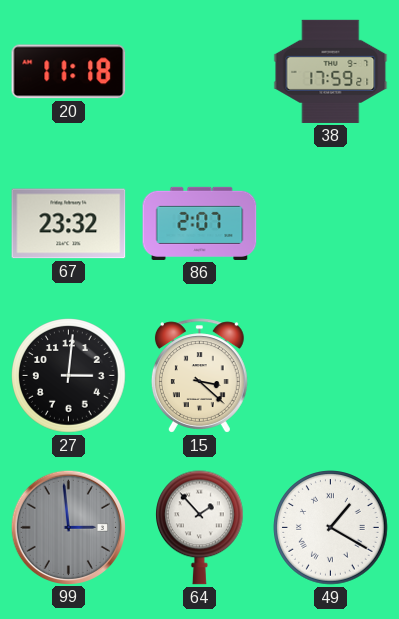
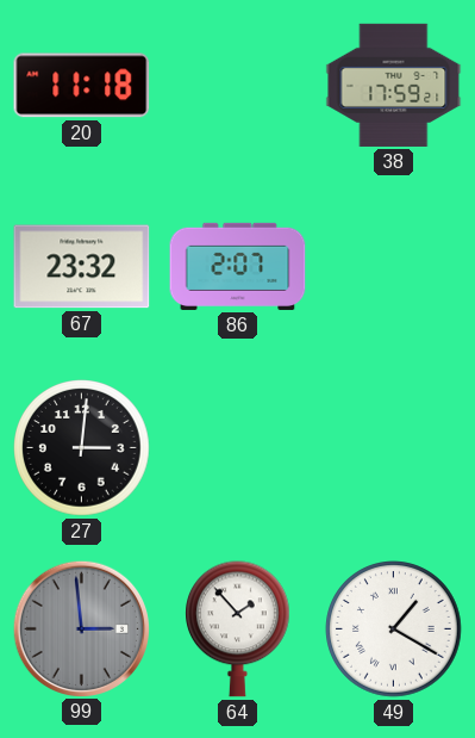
15: 3:22 -> none (199, 376)
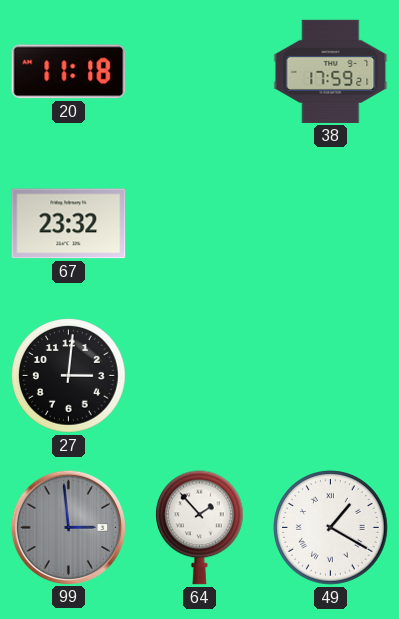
86: 2:07 -> none (238, 266)
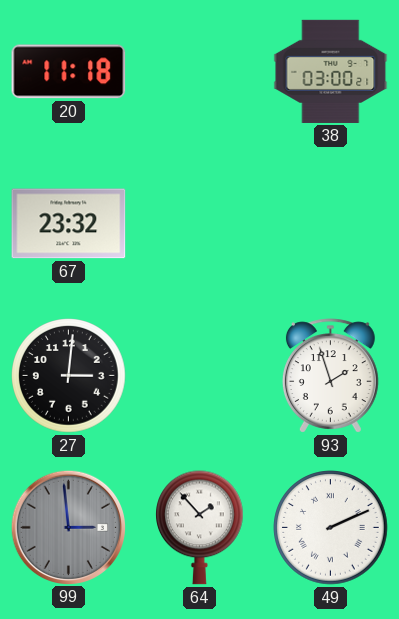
38: 17:59 -> 03:00 (331, 71)
93: none -> 1:57 (330, 376)
49: 1:20 -> 2:11 (331, 528)
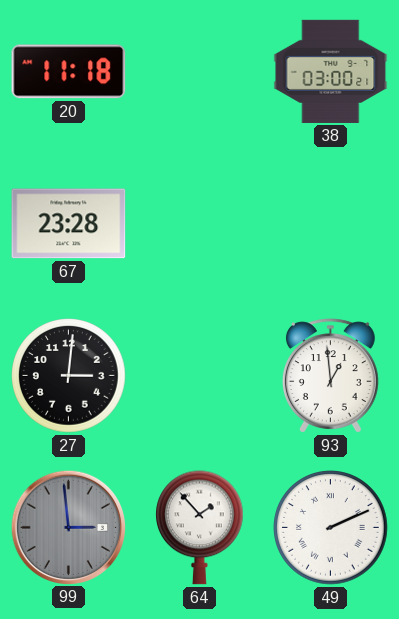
67: 23:32 -> 23:28 (69, 224)
93: 1:57 -> 12:59 (330, 376)
